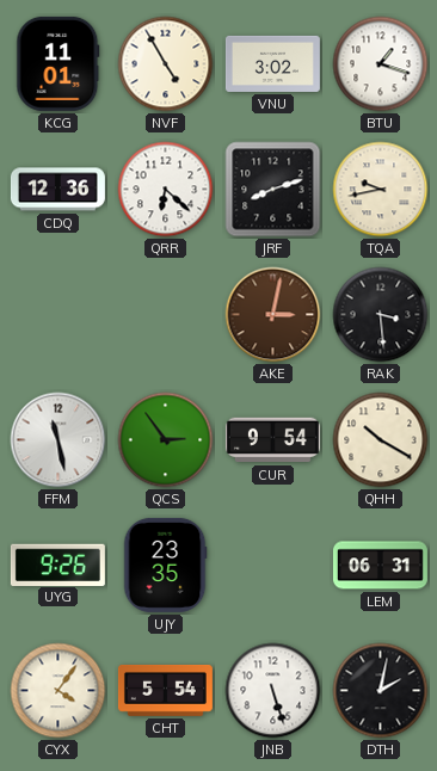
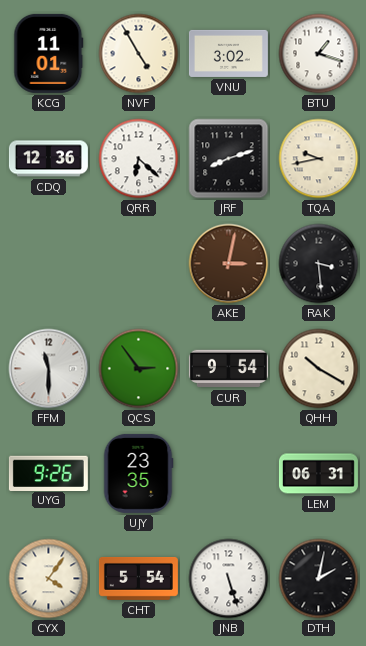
FFM: 11:28 -> 11:30 (49, 369)
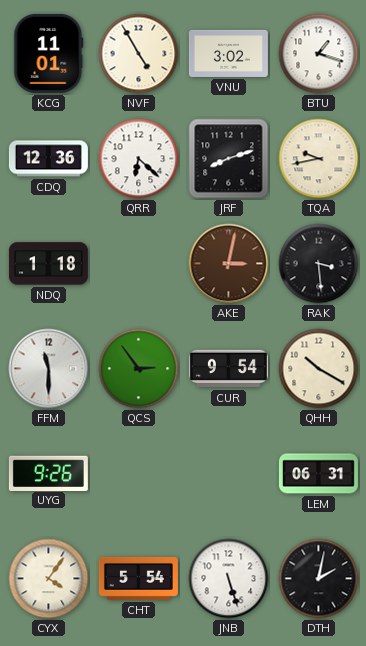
NDQ: none -> 1:18 (48, 264)
UJY: 23:35 -> none (138, 473)
